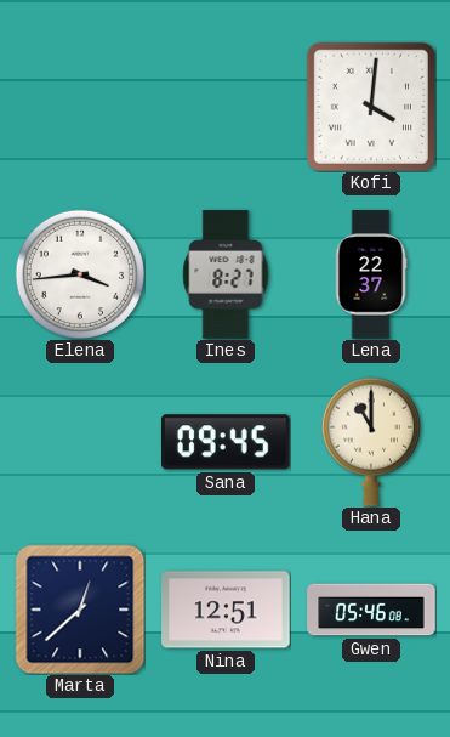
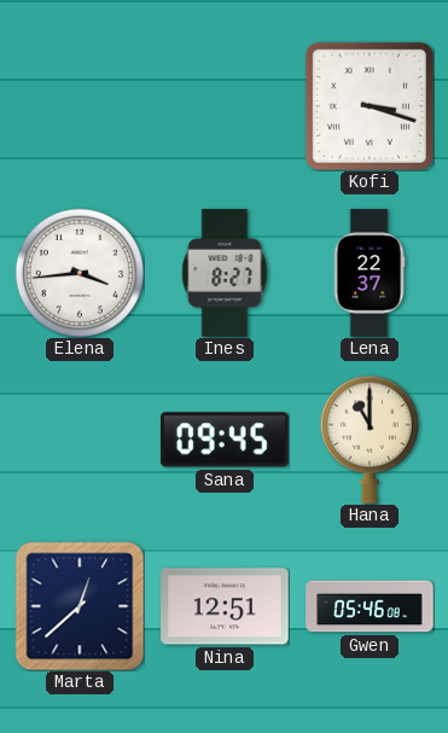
Kofi: 4:01 -> 3:18 (370, 106)
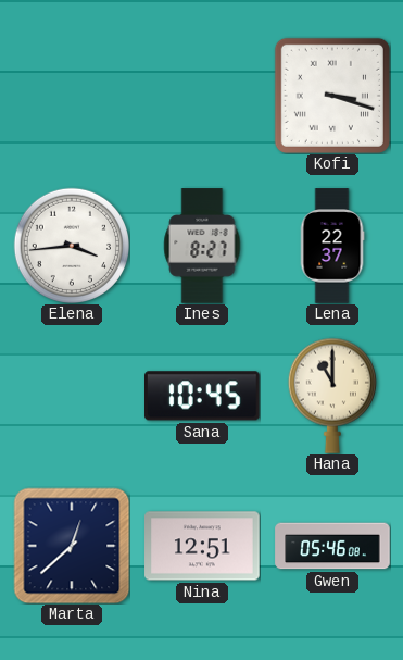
Sana: 09:45 -> 10:45 (203, 396)
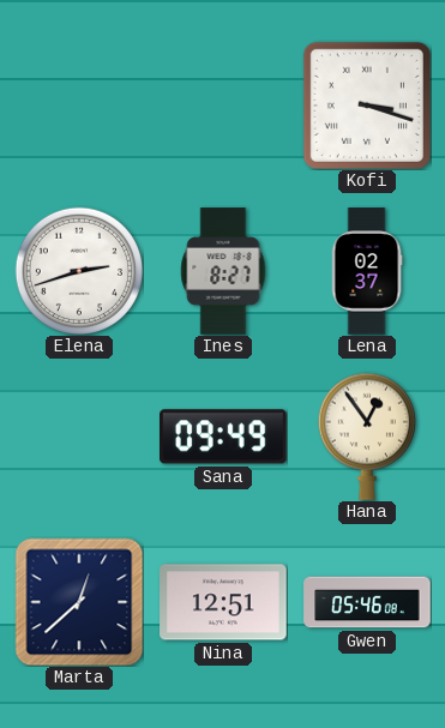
Elena: 3:44 -> 2:42 (78, 270)
Lena: 22:37 -> 02:37 (367, 271)
Sana: 10:45 -> 09:49 (224, 437)
Hana: 11:00 -> 12:54 (367, 437)
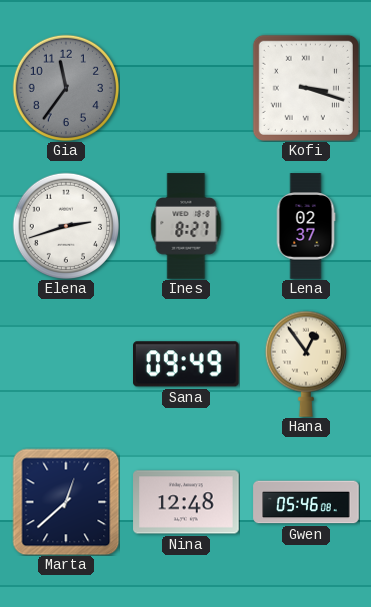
Gia: none -> 11:36 (65, 87)
Nina: 12:51 -> 12:48 (186, 502)
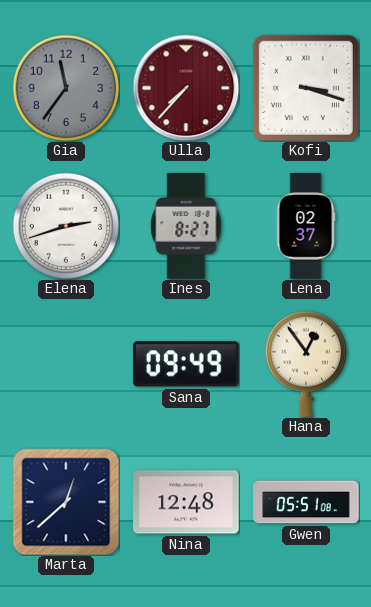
Ulla: none -> 7:37 (186, 88)
Gwen: 05:46 -> 05:51 (306, 502)
